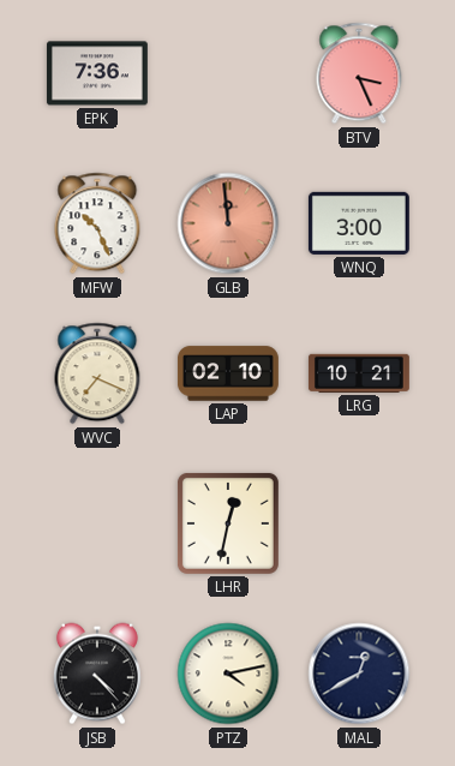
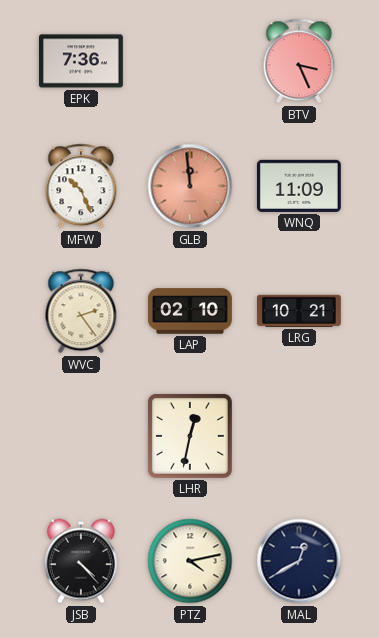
WNQ: 3:00 -> 11:09 (299, 186)
WVC: 7:19 -> 2:24 (81, 311)
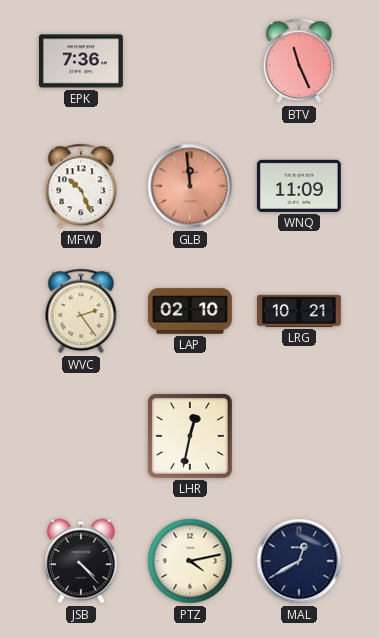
BTV: 3:26 -> 11:26 (299, 61)
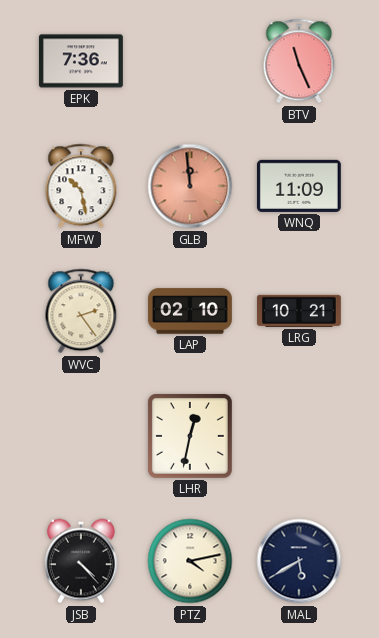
MFW: 10:26 -> 10:28 (81, 186)
MAL: 12:40 -> 5:40 (299, 561)
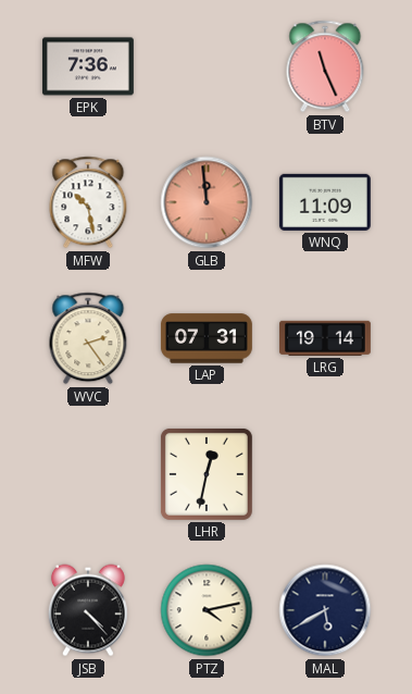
LAP: 02:10 -> 07:31 (207, 338)
LRG: 10:21 -> 19:14 (325, 338)
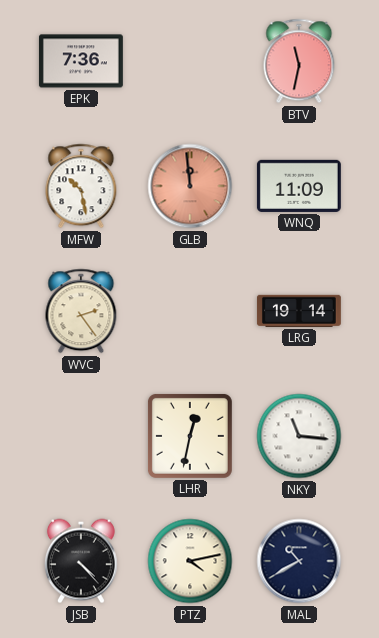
BTV: 11:26 -> 11:32 (299, 61)
LAP: 07:31 -> none (207, 338)
NKY: none -> 11:16 (299, 436)
MAL: 5:40 -> 10:40 (299, 561)
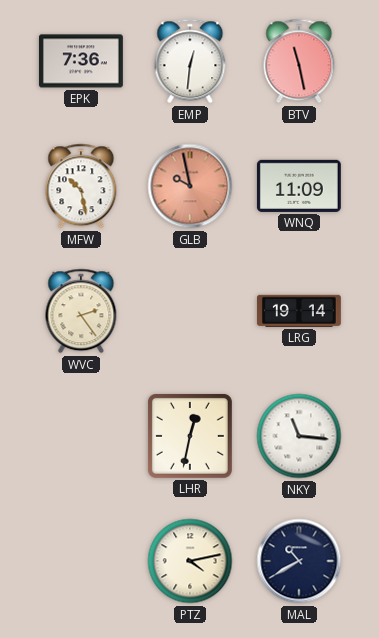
EMP: none -> 12:31 (190, 61)
BTV: 11:32 -> 11:28 (299, 61)
GLB: 11:59 -> 9:58 (190, 186)
JSB: 4:23 -> none (81, 561)
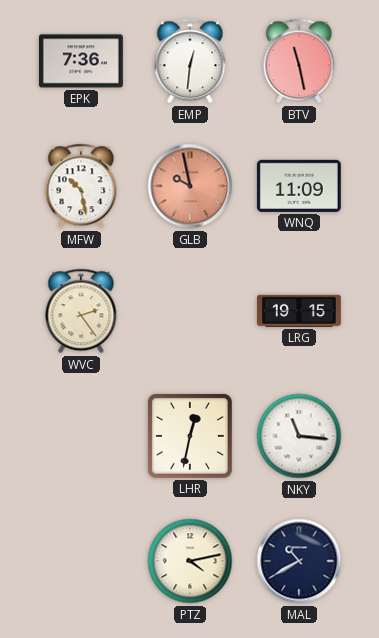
LRG: 19:14 -> 19:15 (299, 311)
